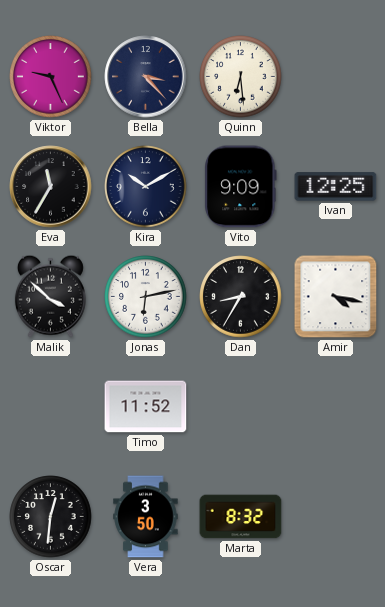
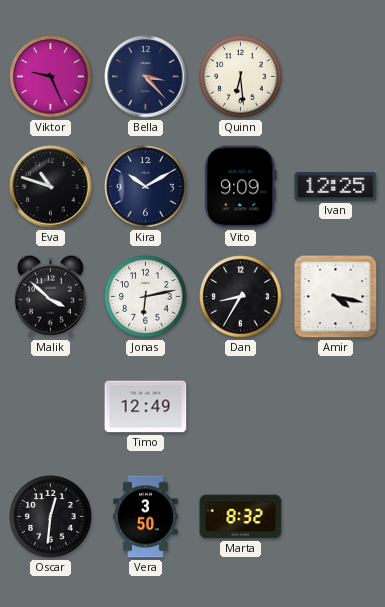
Eva: 11:35 -> 10:48 (51, 187)
Timo: 11:52 -> 12:49 (146, 407)
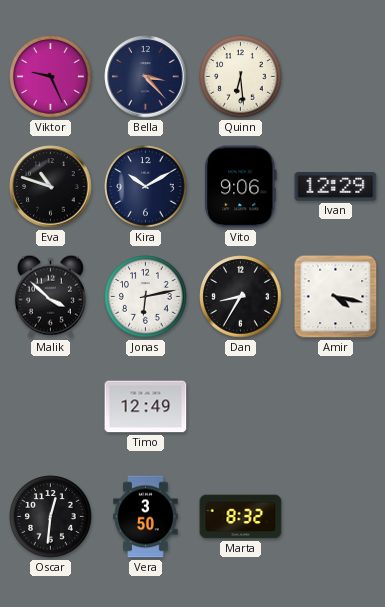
Vito: 9:09 -> 9:06 (241, 187)
Ivan: 12:25 -> 12:29 (336, 187)
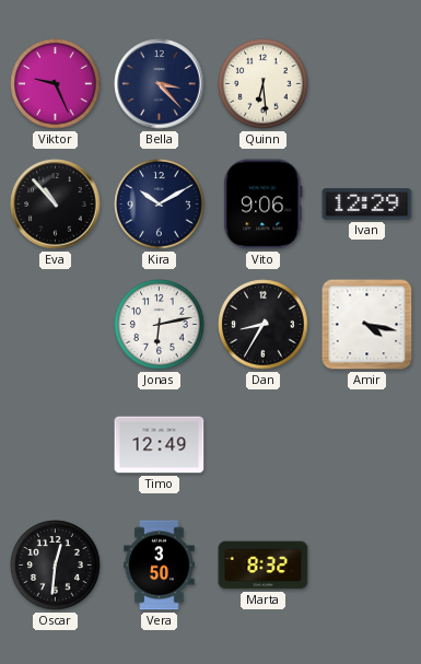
Eva: 10:48 -> 10:53 (56, 205)
Malik: 3:52 -> none (50, 296)
